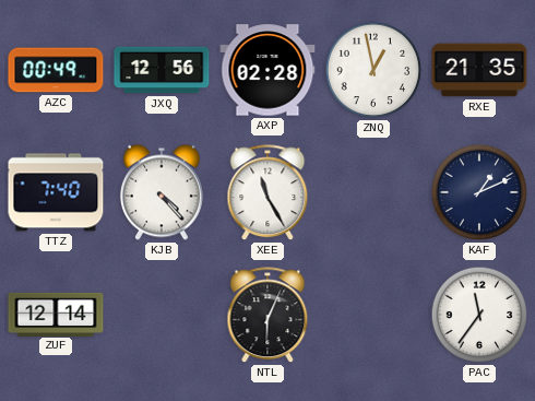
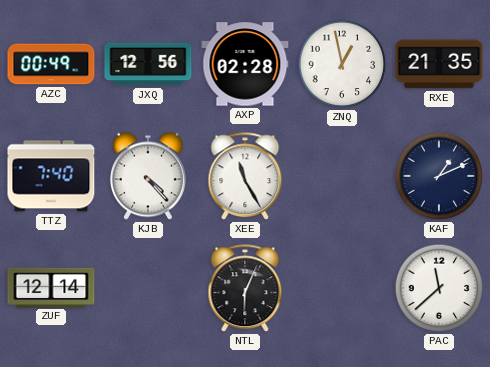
PAC: 11:36 -> 11:38 (439, 288)
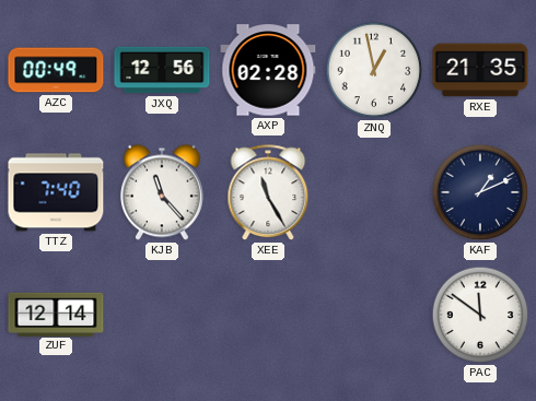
KJB: 4:23 -> 11:23 (162, 192)
NTL: 6:04 -> none (245, 289)
PAC: 11:38 -> 11:51 (480, 315)
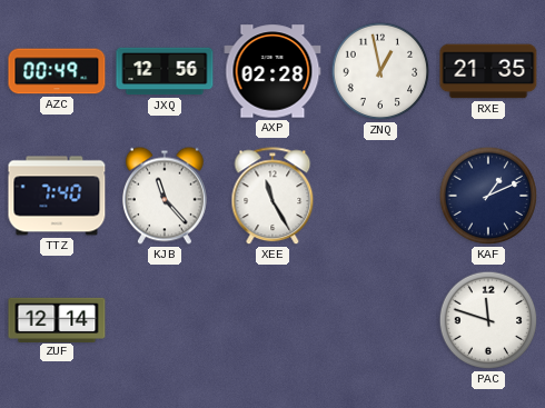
PAC: 11:51 -> 11:48 (488, 320)
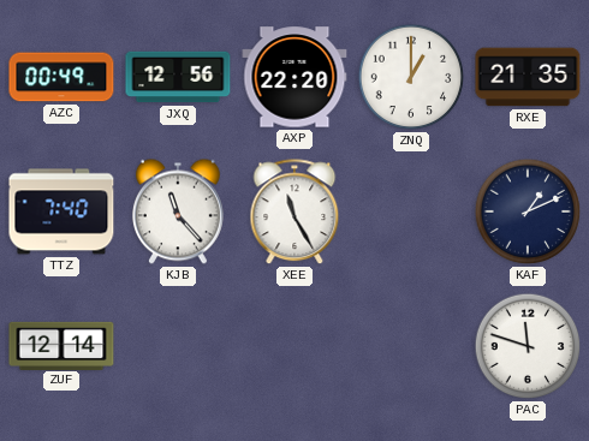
AXP: 02:28 -> 22:20 (294, 77)
ZNQ: 12:58 -> 1:00 (411, 77)
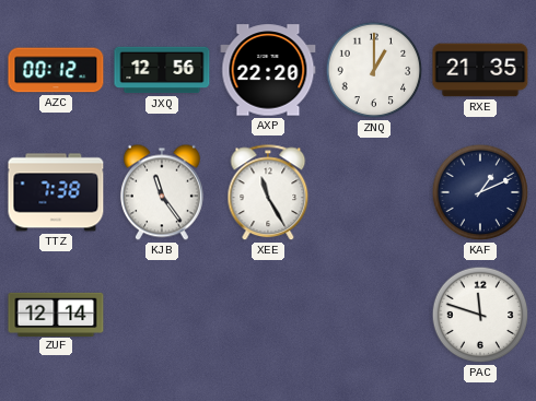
AZC: 00:49 -> 00:12 (56, 70)
TTZ: 7:40 -> 7:38 (56, 192)
KJB: 11:23 -> 11:24 (162, 192)
